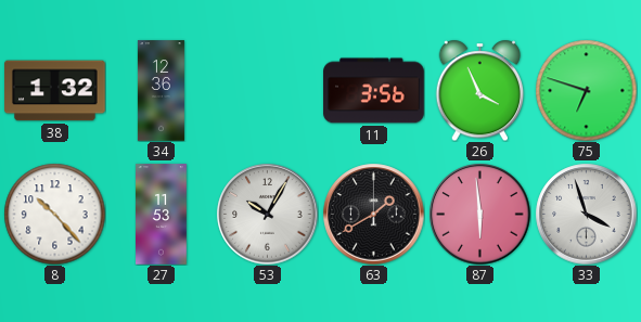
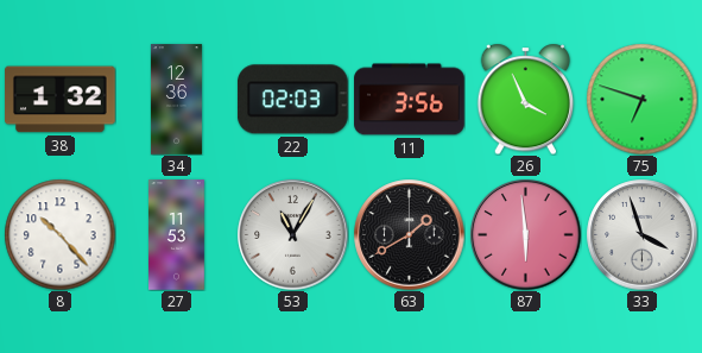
22: none -> 02:03 (292, 100)
53: 10:05 -> 11:05 (292, 234)
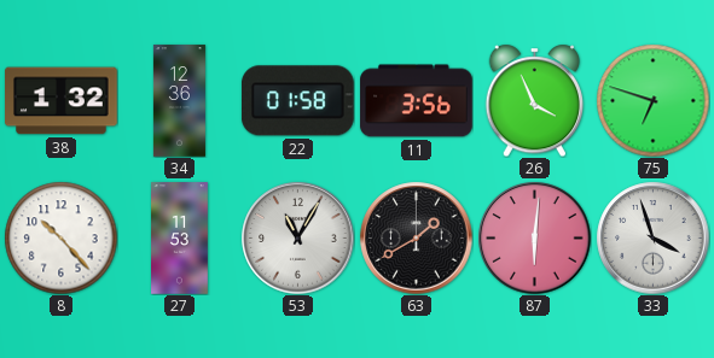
22: 02:03 -> 01:58 (297, 101)
87: 5:59 -> 6:01 (534, 237)
